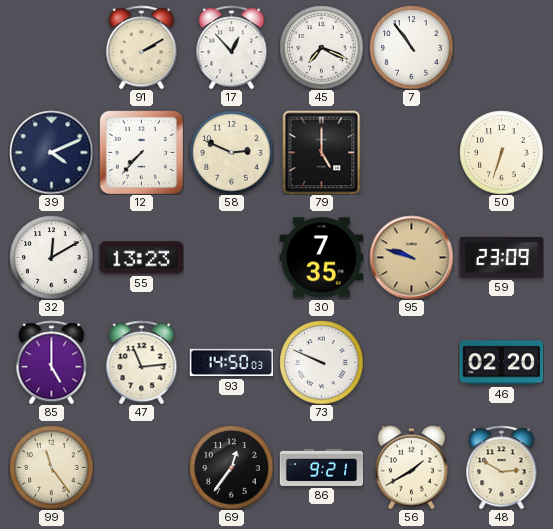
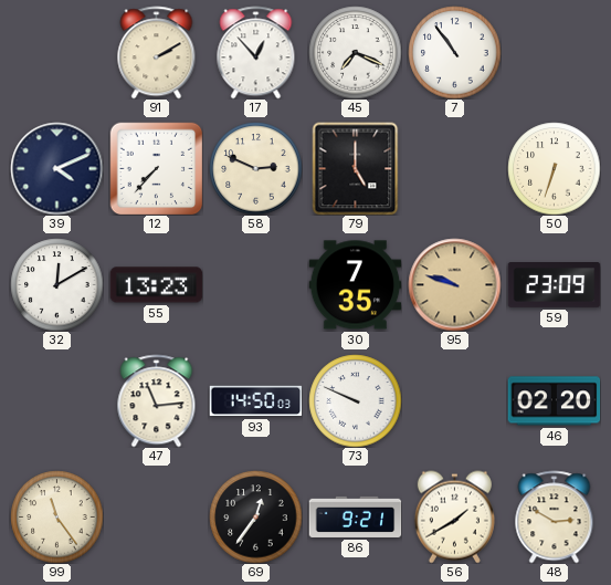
85: 5:00 -> none (52, 362)
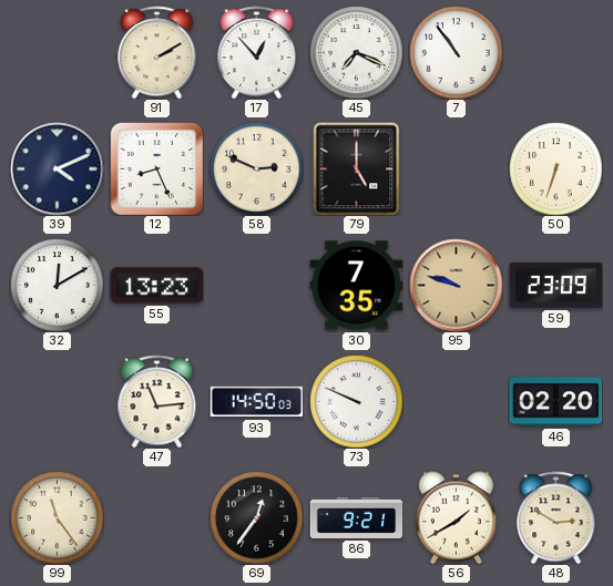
12: 7:37 -> 8:26 (156, 168)
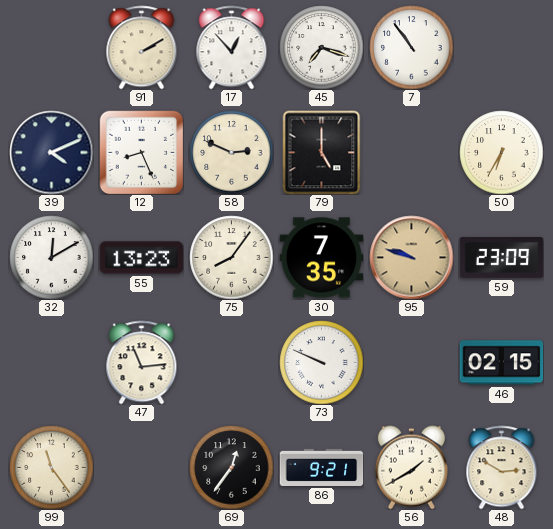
45: 7:19 -> 7:18 (321, 47)
50: 6:33 -> 6:35 (501, 152)
75: none -> 8:06 (231, 257)
93: 14:50 -> none (256, 402)
46: 02:20 -> 02:15 (501, 363)
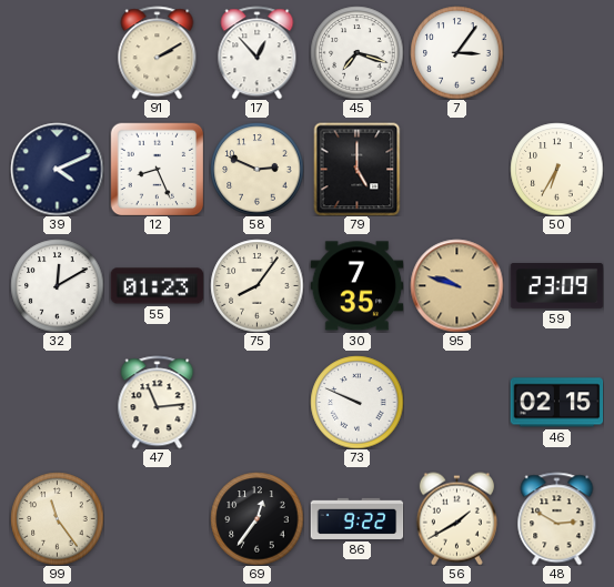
7: 10:54 -> 3:06 (456, 52)
55: 13:23 -> 01:23 (157, 286)
86: 9:21 -> 9:22 (356, 518)
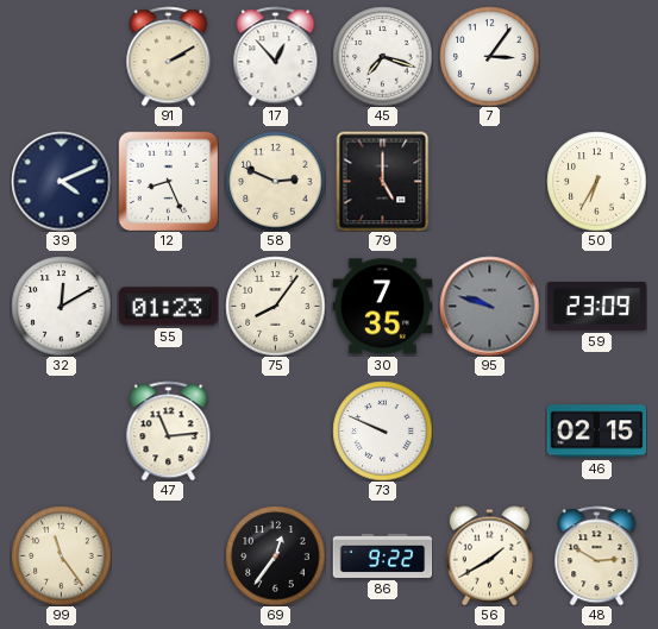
95 dial: champagne -> grey (489, 306)
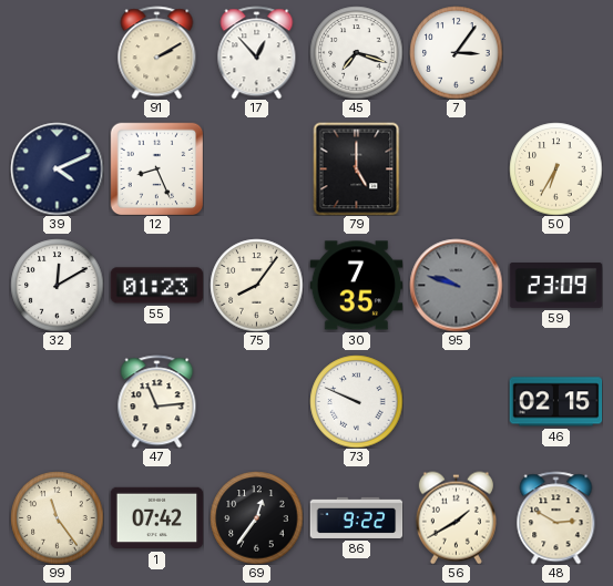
58: 2:49 -> none (275, 181)
1: none -> 07:42 (156, 518)
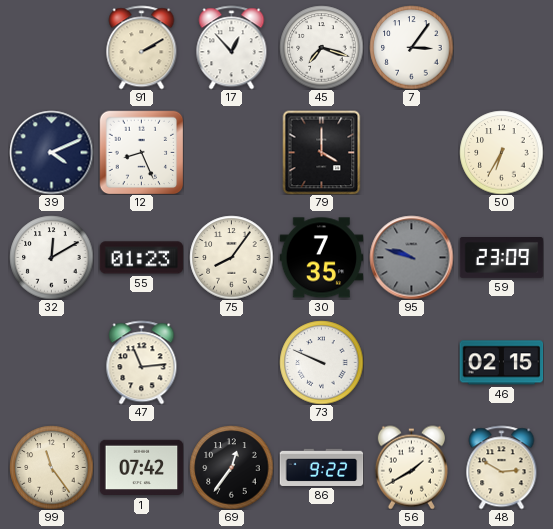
79: 5:00 -> 4:00 (322, 152)
